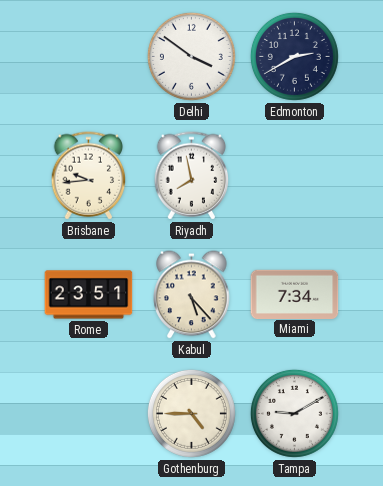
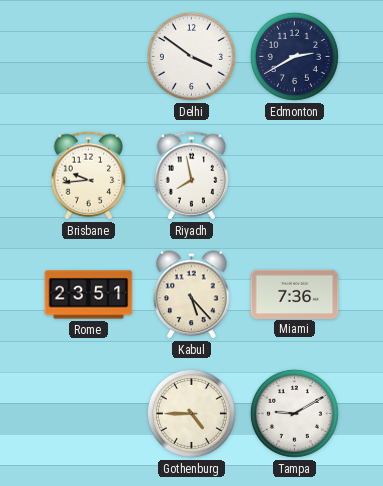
Miami: 7:34 -> 7:36 (295, 294)
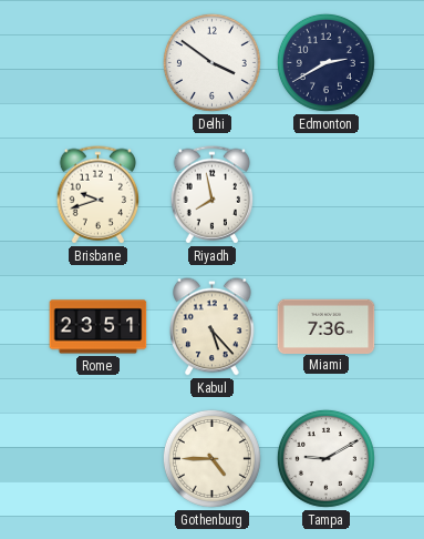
Brisbane: 9:44 -> 9:42 (99, 195)
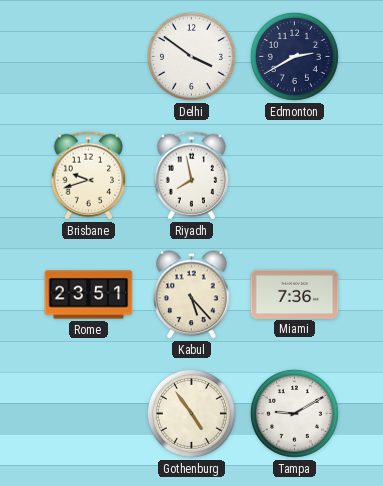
Gothenburg: 4:45 -> 4:54 (191, 413)
